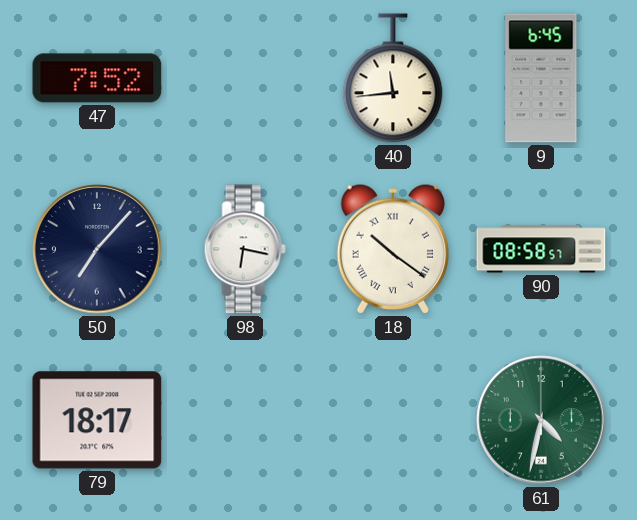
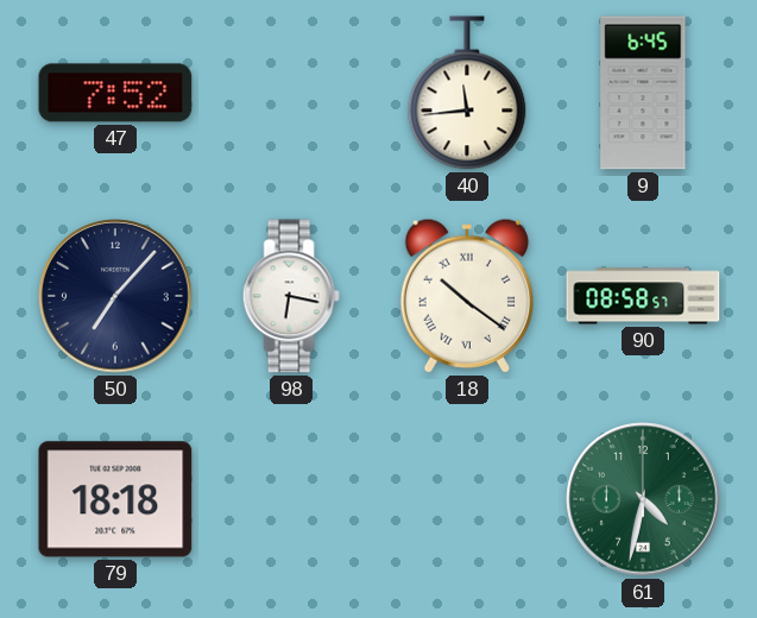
79: 18:17 -> 18:18 (115, 499)
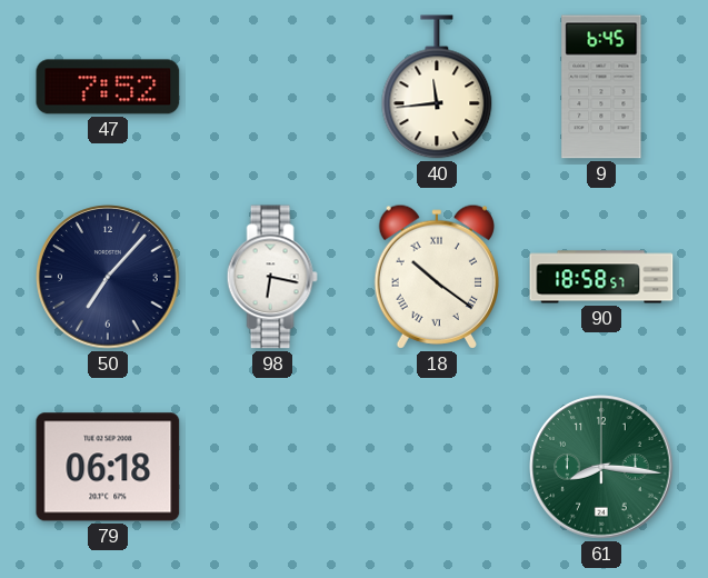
90: 08:58 -> 18:58 (601, 277)
79: 18:18 -> 06:18 (108, 467)
61: 4:32 -> 8:16 (601, 467)
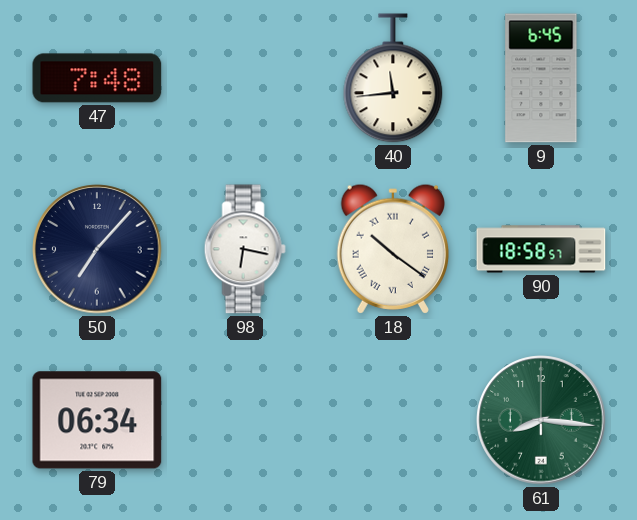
47: 7:52 -> 7:48 (97, 78)
79: 06:18 -> 06:34 (97, 420)
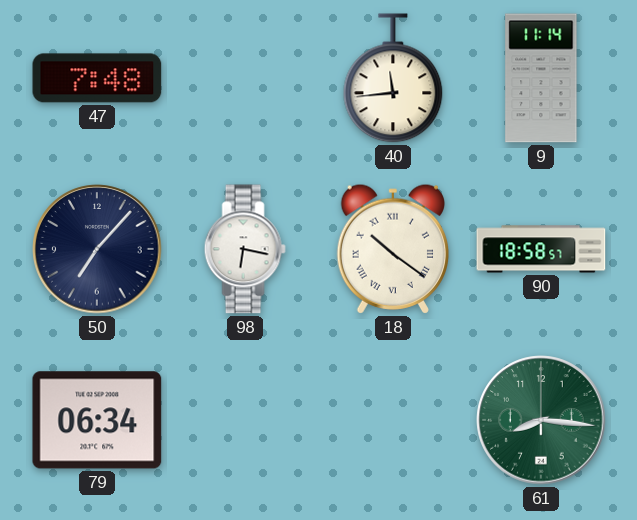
9: 6:45 -> 11:14 (541, 78)
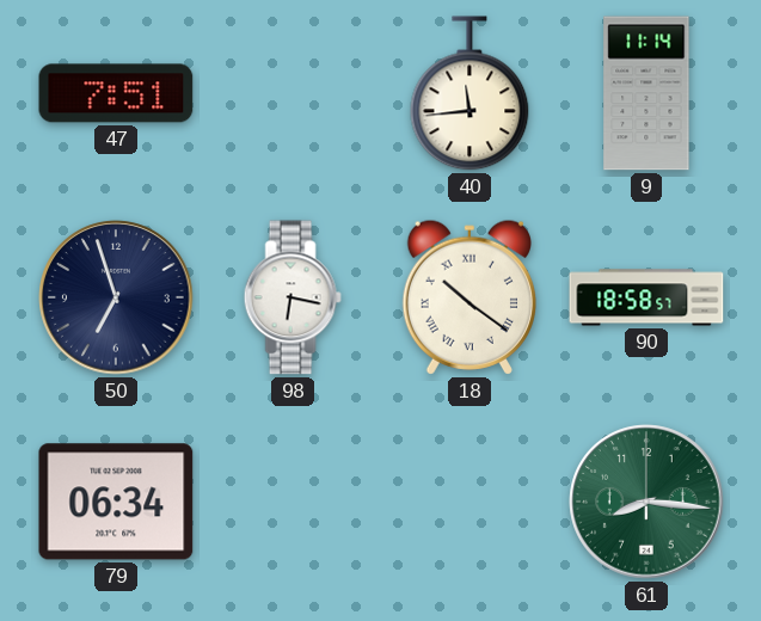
47: 7:48 -> 7:51 (116, 93)
50: 7:07 -> 6:57 (116, 297)
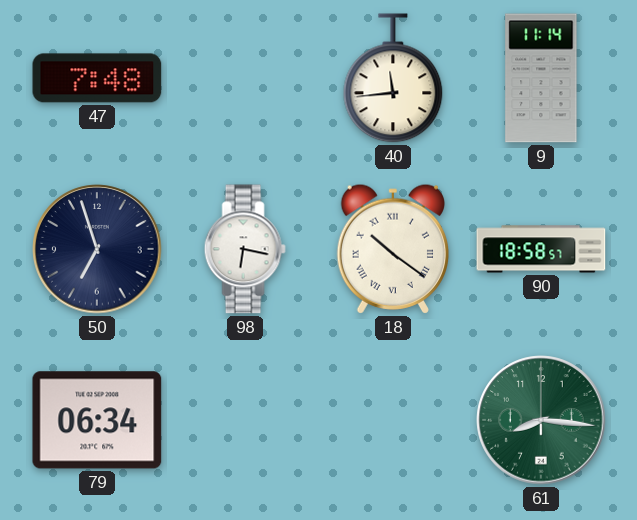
47: 7:51 -> 7:48 (97, 78)
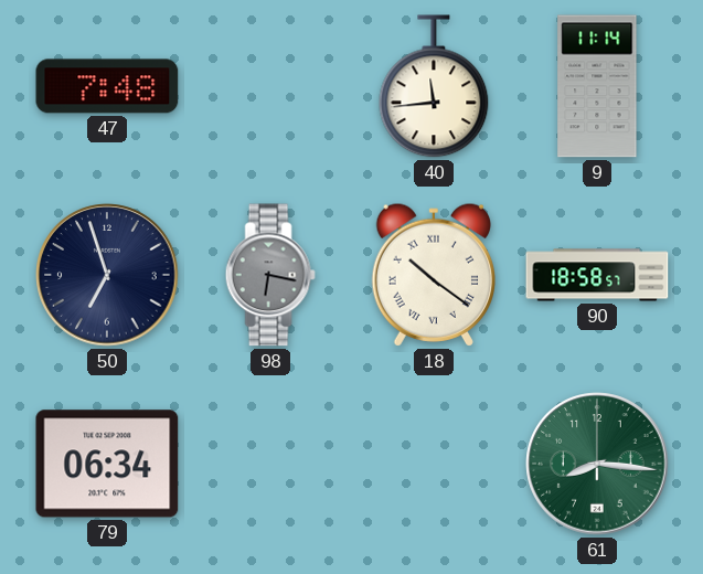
98 dial: white -> grey (270, 275)
